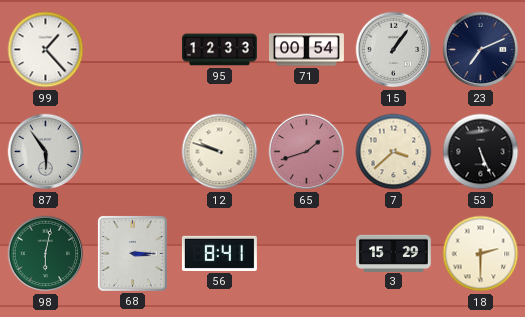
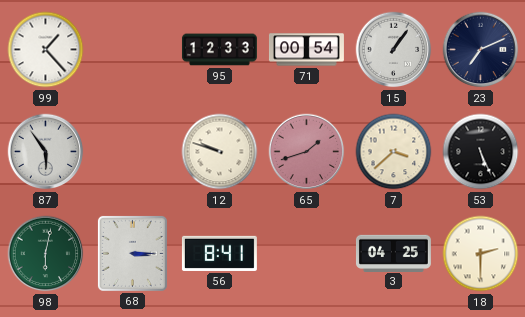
3: 15:29 -> 04:25 (393, 253)
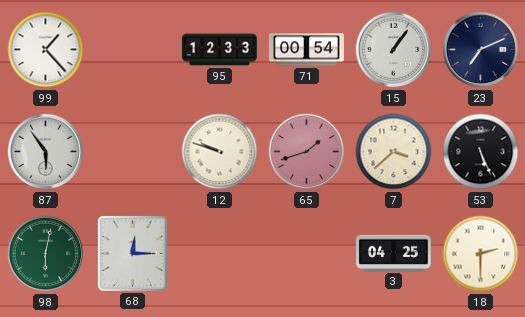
68: 3:15 -> 12:15 (132, 253)
56: 8:41 -> none (219, 253)
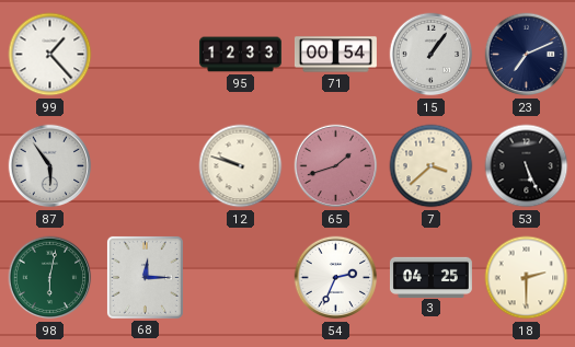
54: none -> 2:34 (336, 278)
